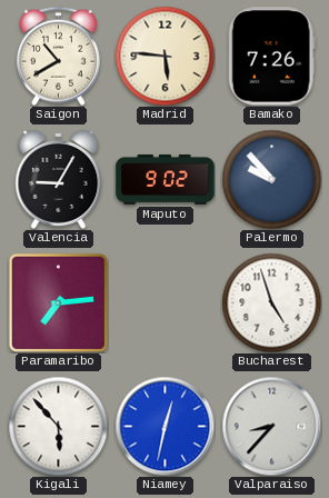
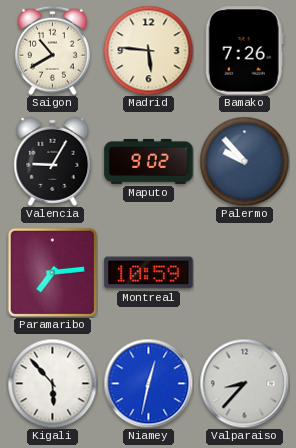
Montreal: none -> 10:59 (149, 273)
Bucharest: 4:57 -> none (271, 302)
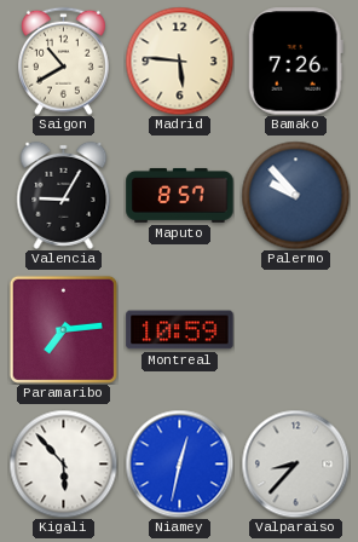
Maputo: 9:02 -> 8:57 (180, 195)
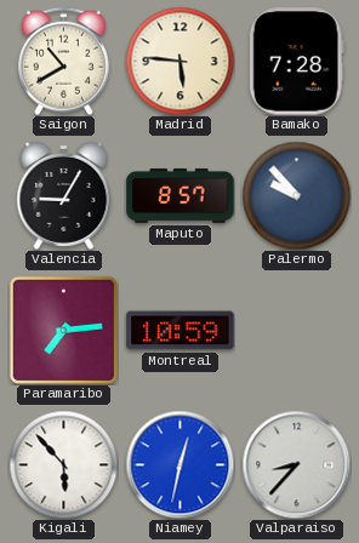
Bamako: 7:26 -> 7:28 (296, 62)
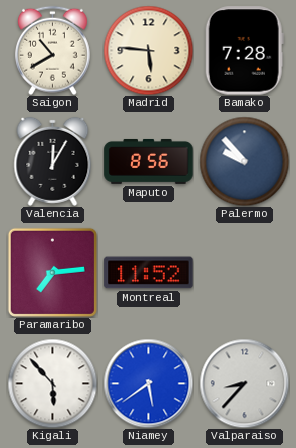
Valencia: 9:05 -> 12:05 (53, 161)
Maputo: 8:57 -> 8:56 (149, 161)
Montreal: 10:59 -> 11:52 (149, 273)
Niamey: 12:32 -> 5:39 (148, 383)
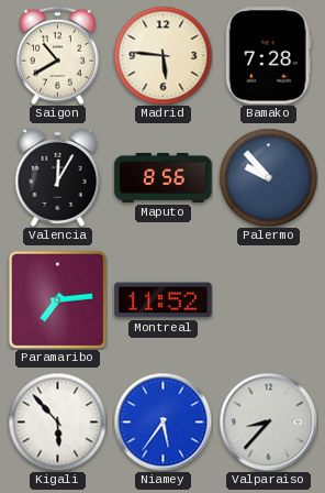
Niamey: 5:39 -> 5:36 (162, 421)
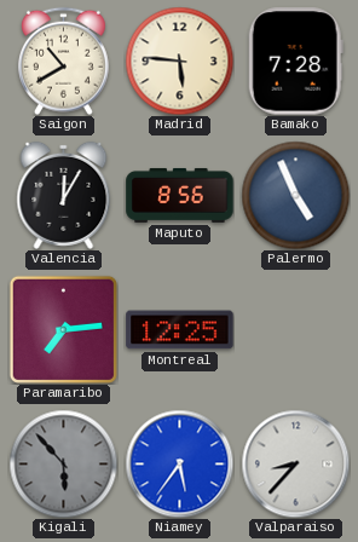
Palermo: 9:53 -> 4:56 (295, 195)
Montreal: 11:52 -> 12:25 (180, 330)
Kigali dial: white -> grey (63, 463)
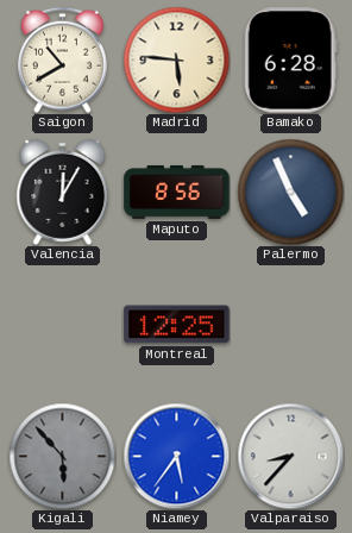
Bamako: 7:28 -> 6:28 (290, 61)
Paramaribo: 7:14 -> none (63, 329)
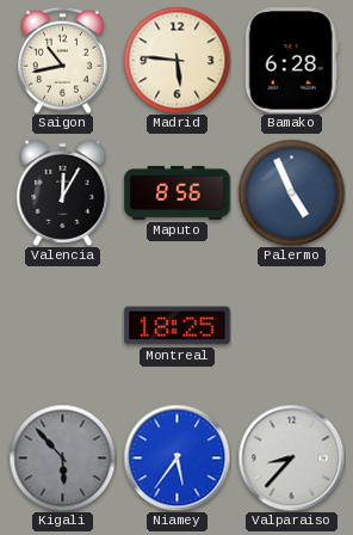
Saigon: 10:40 -> 10:43 (62, 60)
Montreal: 12:25 -> 18:25 (178, 326)
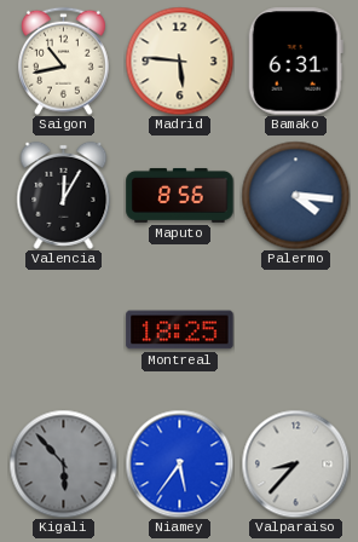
Bamako: 6:28 -> 6:31 (295, 62)
Palermo: 4:56 -> 4:16 (295, 195)
